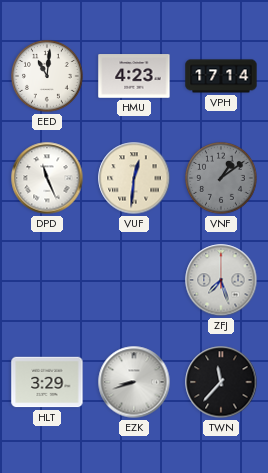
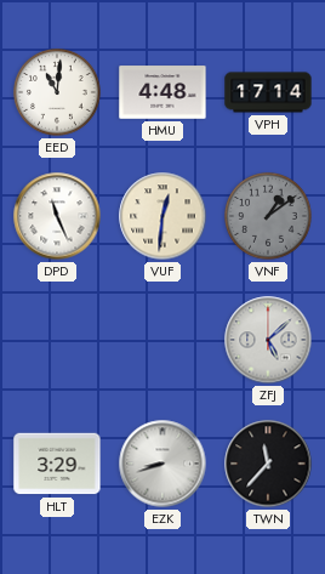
HMU: 4:23 -> 4:48 (162, 92)
ZFJ: 7:27 -> 5:08 (268, 340)
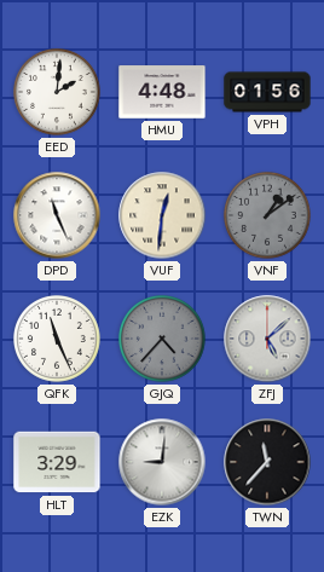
EED: 11:01 -> 2:01 (58, 93)
VPH: 17:14 -> 01:56 (267, 92)
QFK: none -> 11:26 (58, 340)
GJQ: none -> 4:37 (163, 340)
EZK: 8:42 -> 9:01 (162, 462)
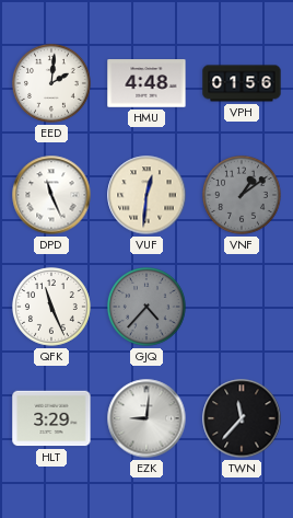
ZFJ: 5:08 -> none (267, 339)
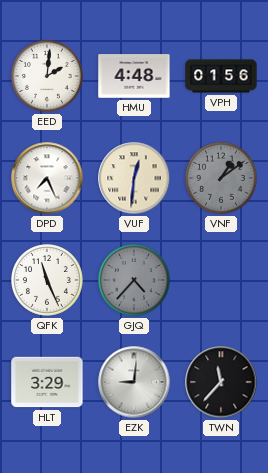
DPD: 11:26 -> 7:26 (47, 178)
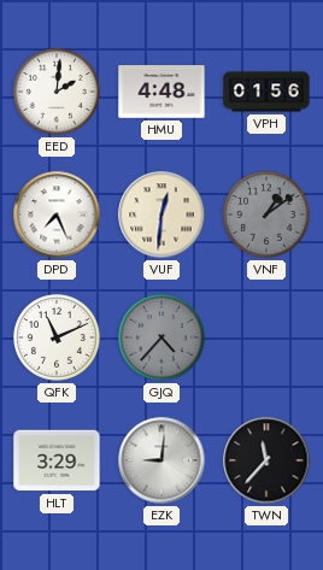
QFK: 11:26 -> 11:11 (58, 339)
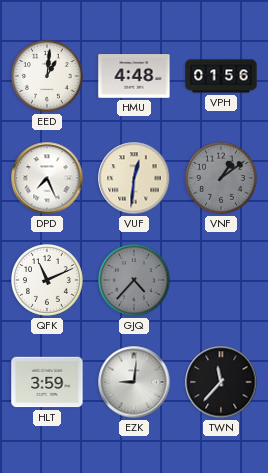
EED: 2:01 -> 1:01 (48, 77)
HLT: 3:29 -> 3:59 (47, 382)
